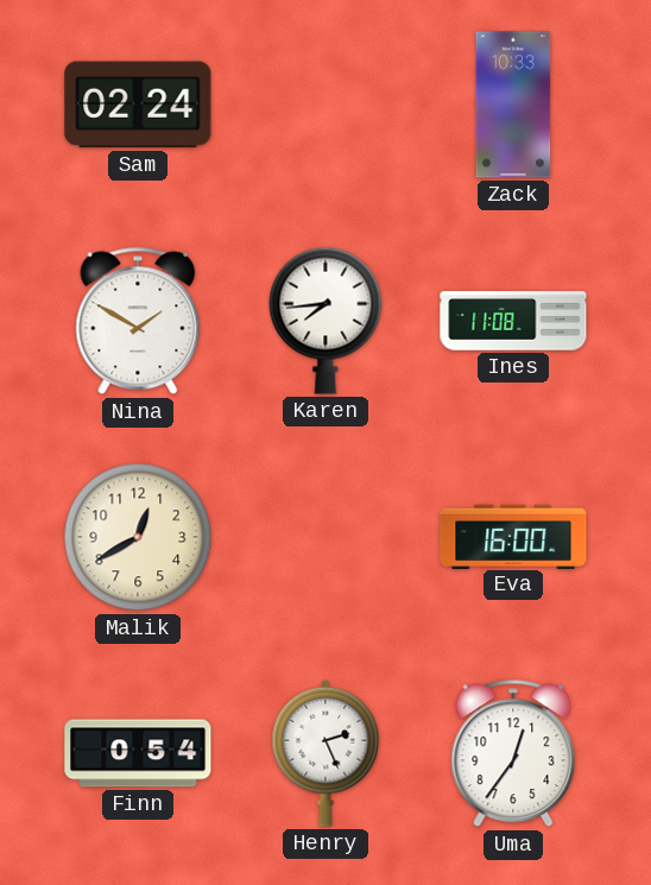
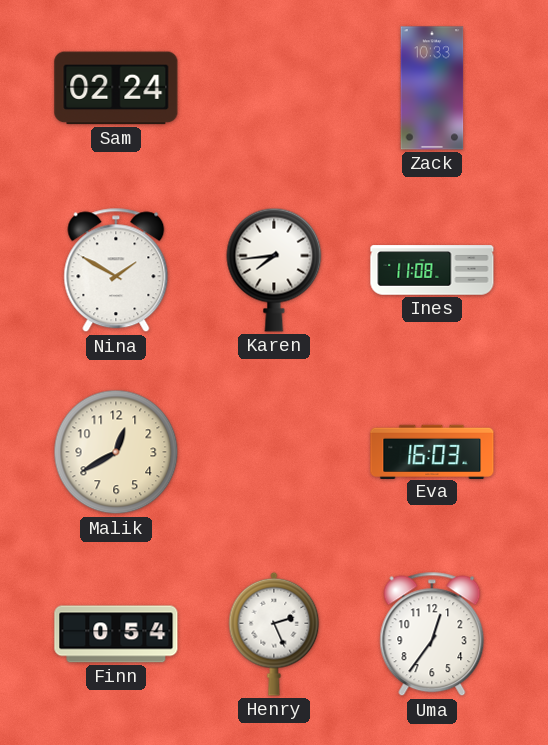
Eva: 16:00 -> 16:03 (432, 451)
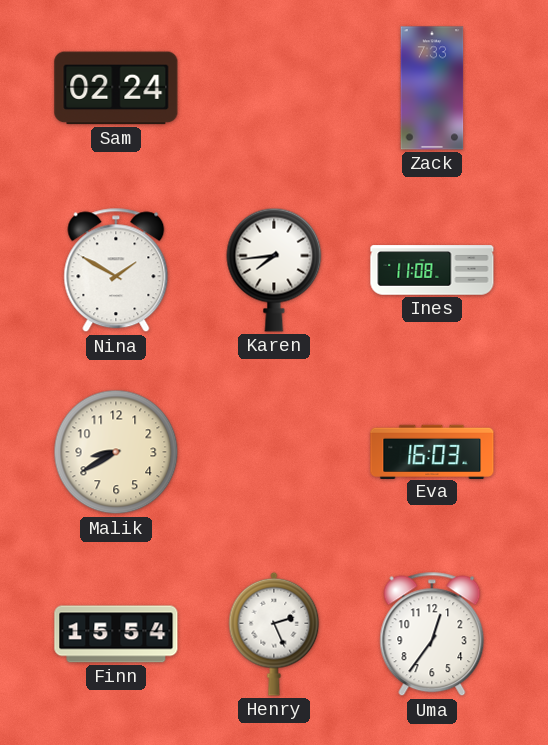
Zack: 10:33 -> 7:33 (432, 88)
Malik: 12:40 -> 8:40 (116, 452)
Finn: 0:54 -> 15:54 (116, 634)
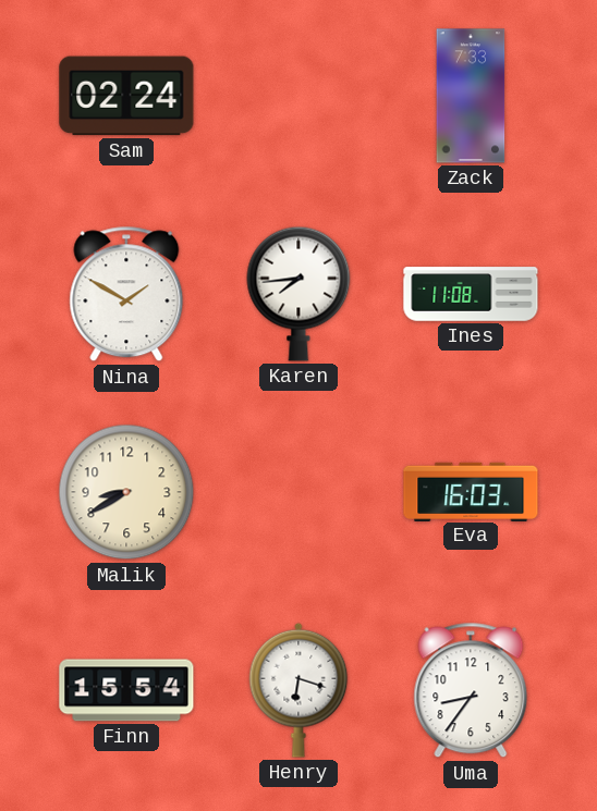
Henry: 2:26 -> 6:18 (298, 690)
Uma: 12:36 -> 8:36 (471, 690)
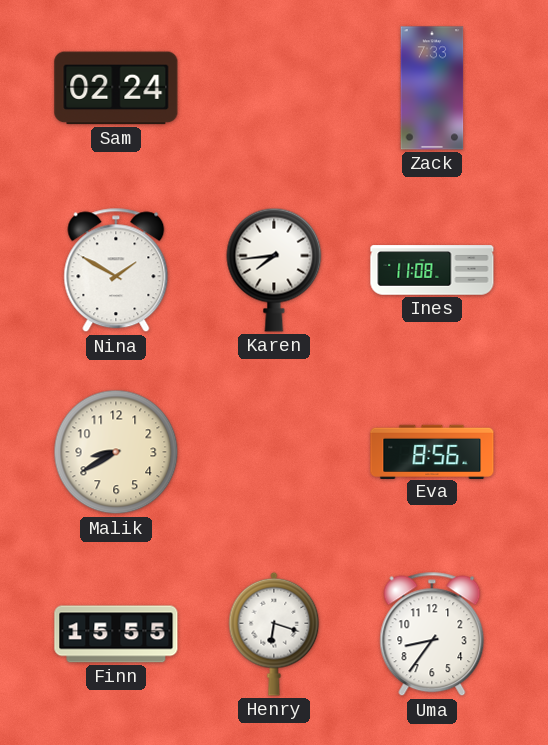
Eva: 16:03 -> 8:56 (432, 451)
Finn: 15:54 -> 15:55 (116, 634)
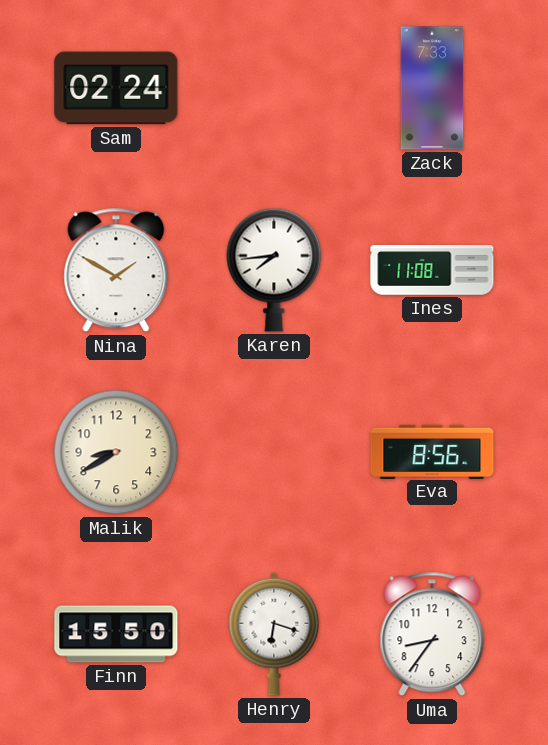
Finn: 15:55 -> 15:50 (116, 634)
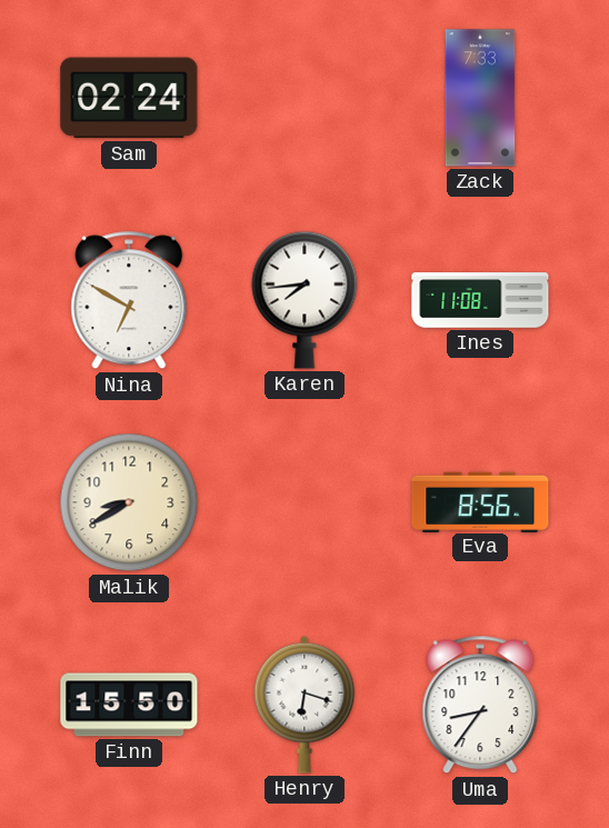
Nina: 1:50 -> 6:50 (129, 300)
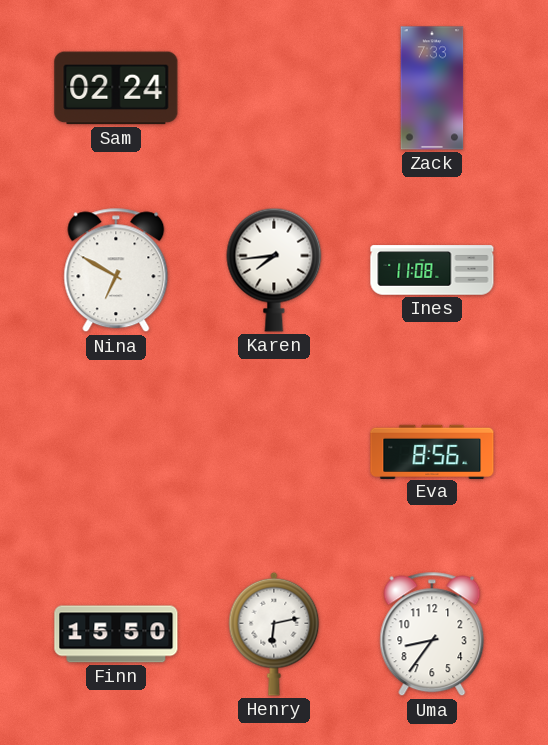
Malik: 8:40 -> none (129, 502)
Henry: 6:18 -> 6:13 (274, 634)
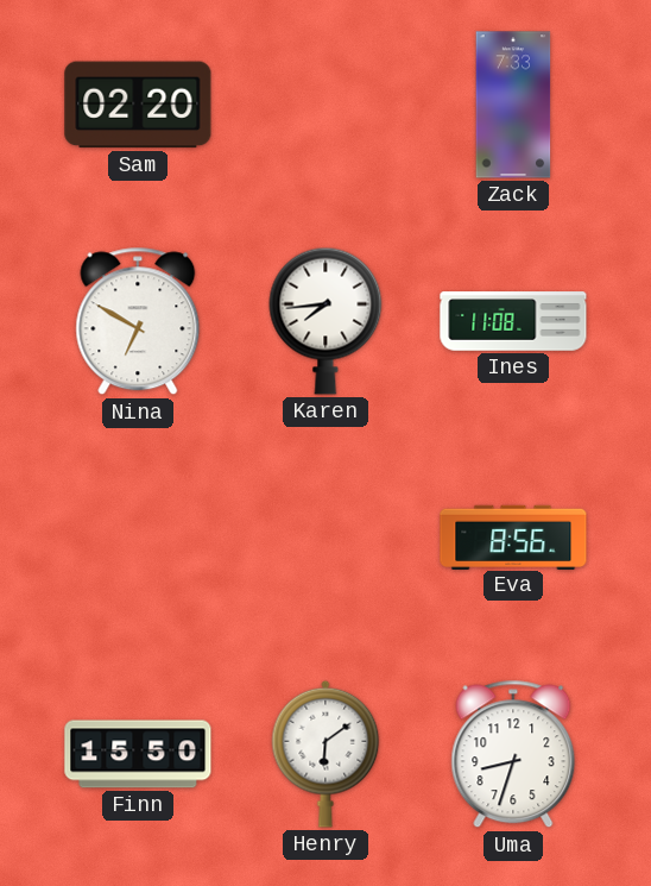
Sam: 02:24 -> 02:20 (138, 105)
Henry: 6:13 -> 6:09 (325, 754)
Uma: 8:36 -> 8:33 (513, 754)
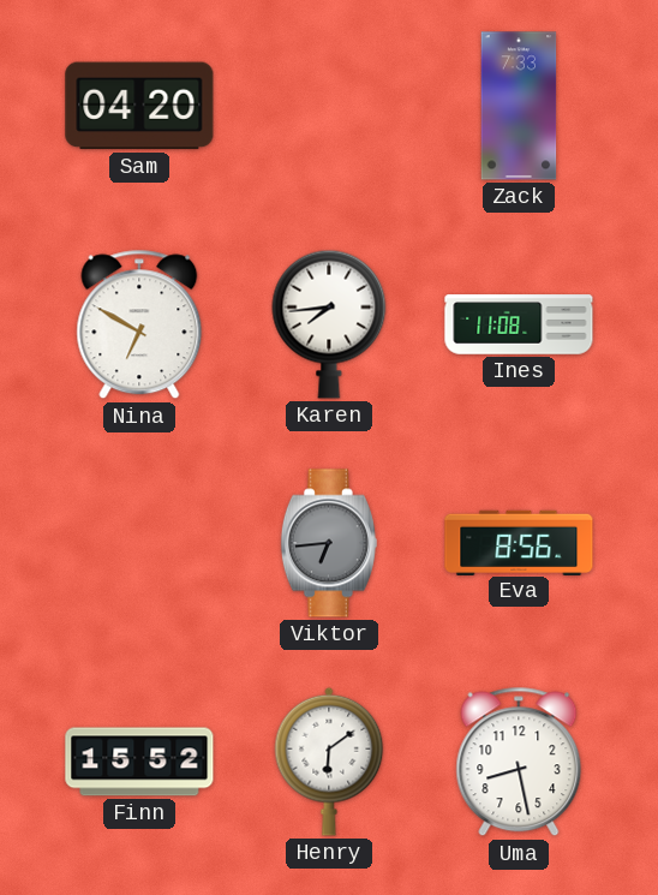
Sam: 02:20 -> 04:20 (139, 106)
Viktor: none -> 6:44 (329, 543)
Finn: 15:50 -> 15:52 (139, 762)
Uma: 8:33 -> 8:28 (519, 762)
